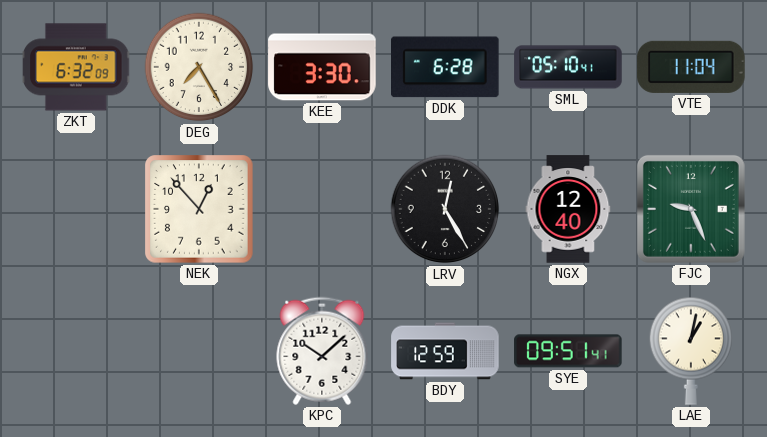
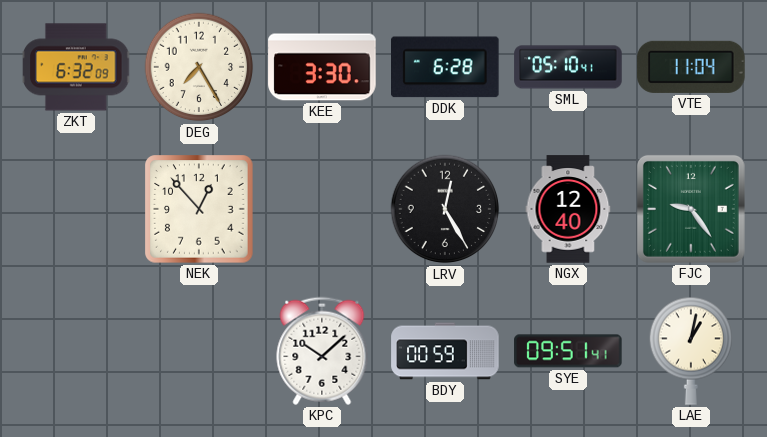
FJC: 9:26 -> 9:24 (691, 209)
BDY: 12:59 -> 00:59 (445, 351)
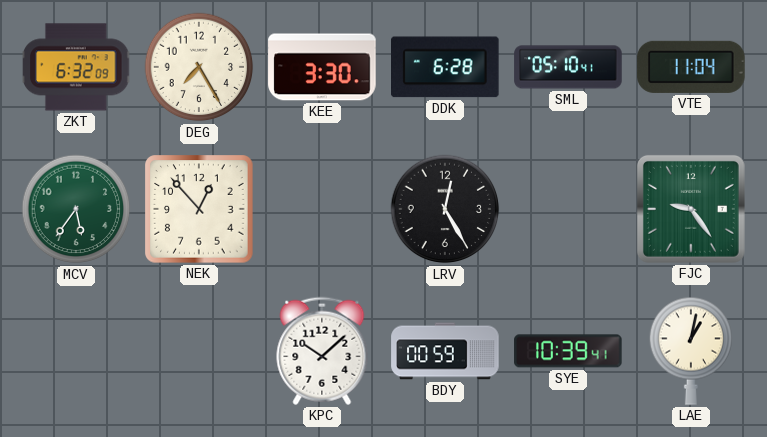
MCV: none -> 5:36 (76, 209)
NGX: 12:40 -> none (568, 209)
SYE: 09:51 -> 10:39 (568, 351)
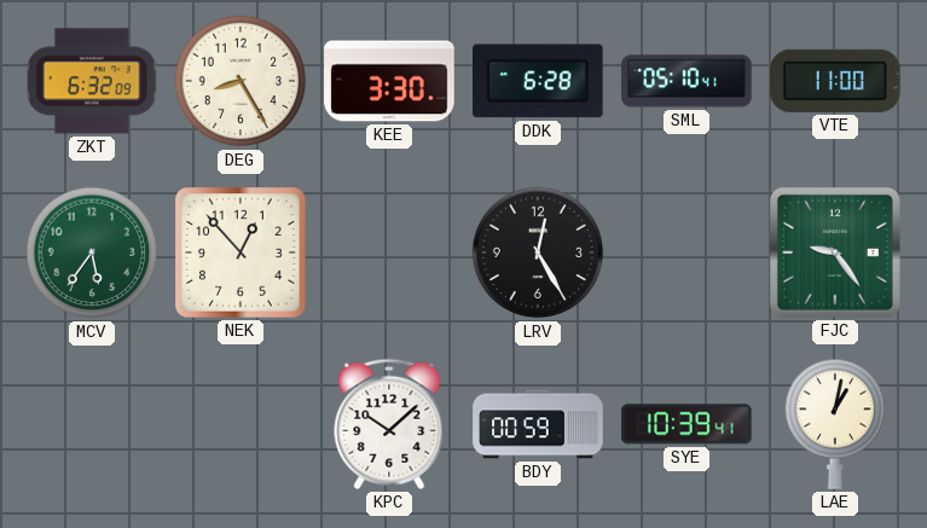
DEG: 7:25 -> 8:25 (241, 81)
VTE: 11:04 -> 11:00 (835, 81)
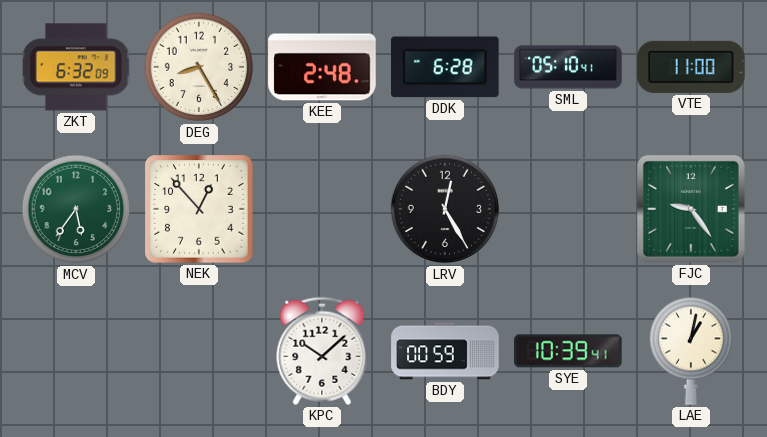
KEE: 3:30 -> 2:48 (322, 67)
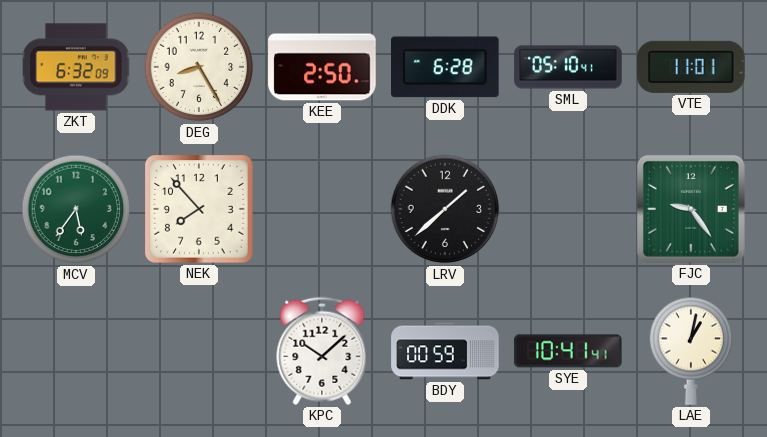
KEE: 2:48 -> 2:50 (322, 67)
VTE: 11:00 -> 11:01 (691, 67)
NEK: 12:53 -> 7:53 (199, 209)
LRV: 12:25 -> 1:38 (445, 209)
SYE: 10:39 -> 10:41 (568, 351)
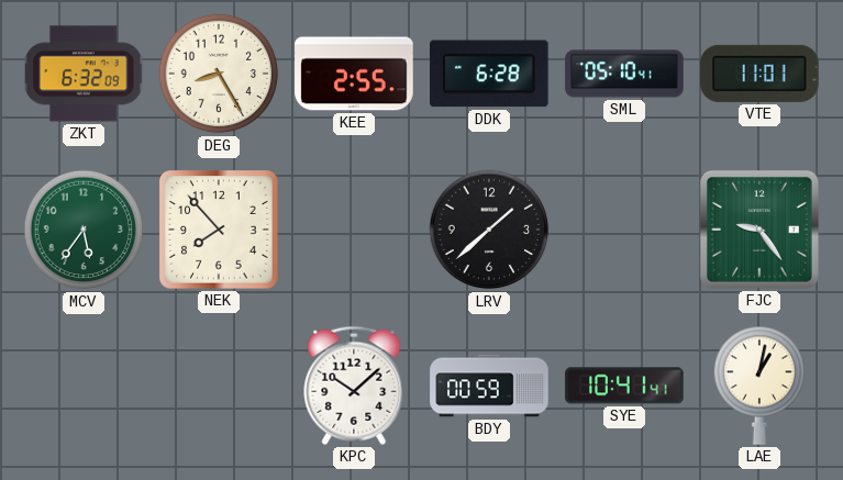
KEE: 2:50 -> 2:55 (354, 74)
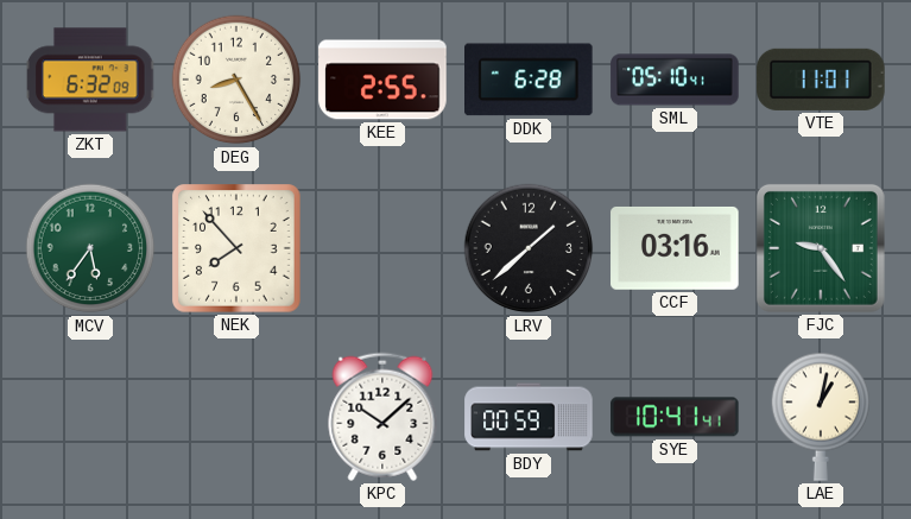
CCF: none -> 03:16 (675, 248)
